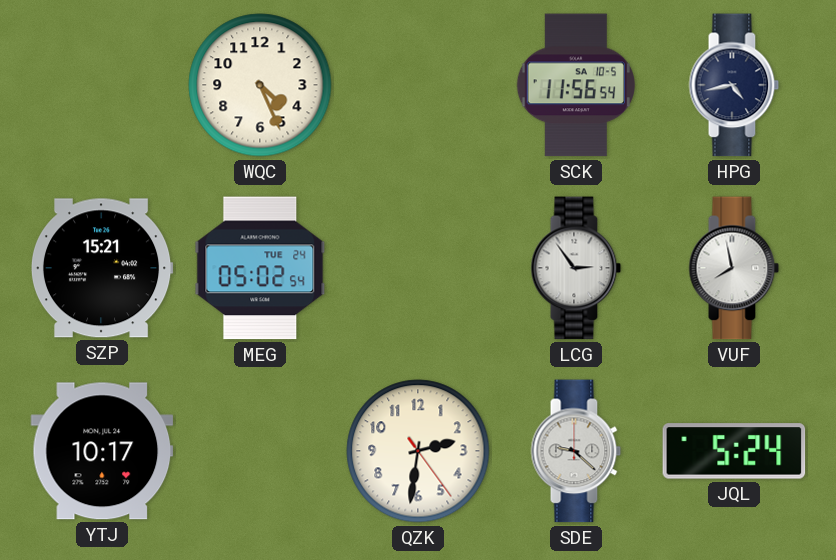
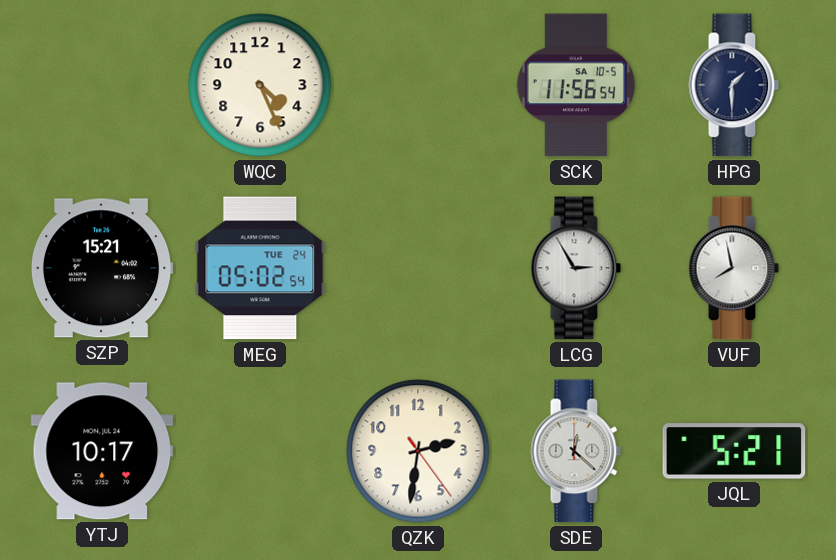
HPG: 4:43 -> 1:30 (734, 85)
LCG: 2:54 -> 2:55 (576, 268)
SDE: 9:22 -> 12:22 (576, 451)
JQL: 5:24 -> 5:21 (734, 451)
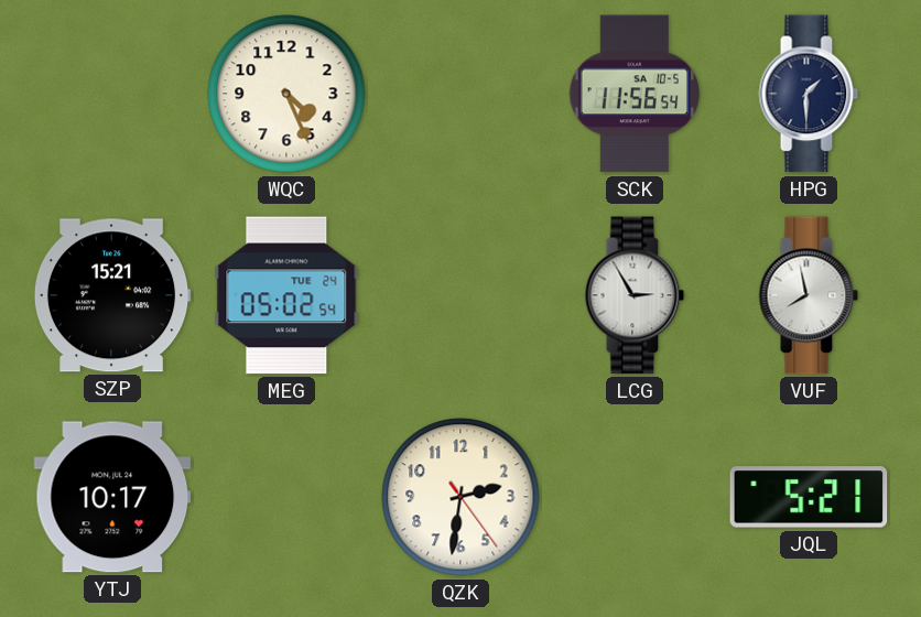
SDE: 12:22 -> none (576, 451)
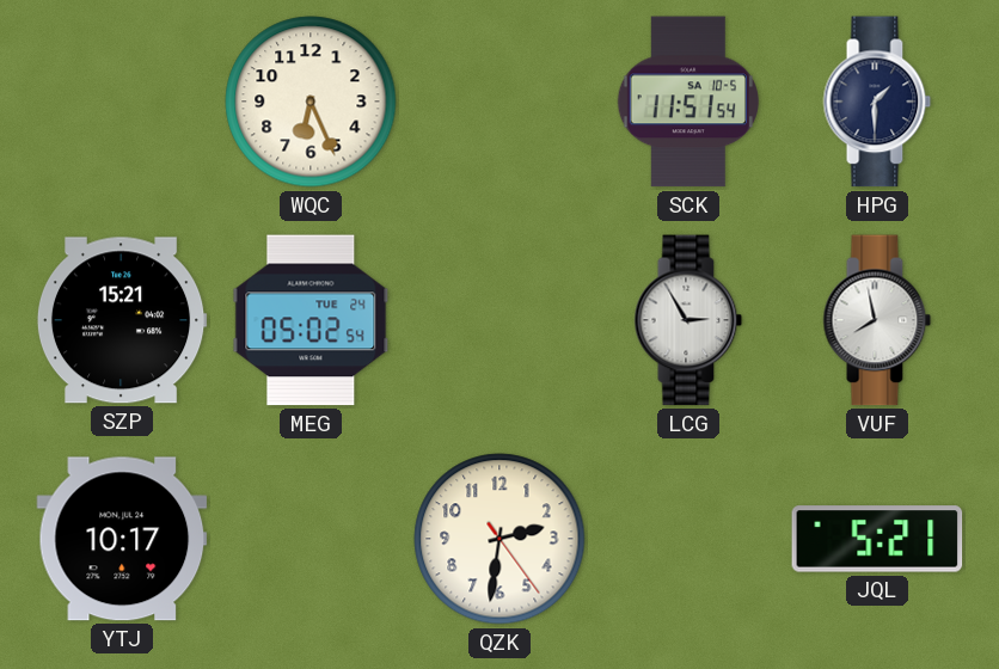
WQC: 4:26 -> 6:26 (311, 102)
SCK: 11:56 -> 11:51 (687, 102)
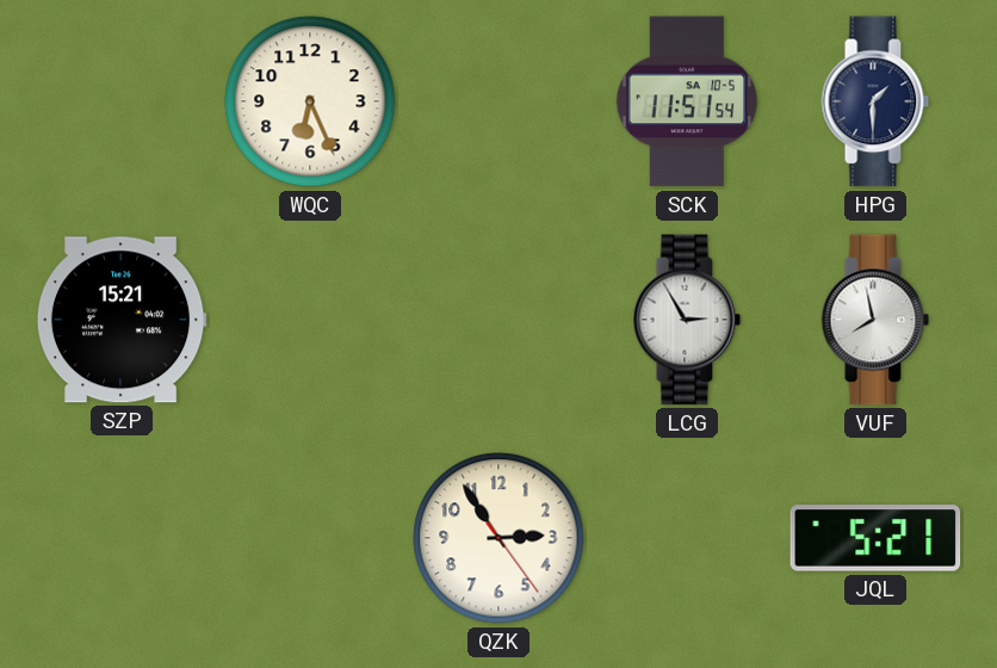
MEG: 05:02 -> none (311, 320)
YTJ: 10:17 -> none (122, 539)
QZK: 2:31 -> 2:54 (498, 538)
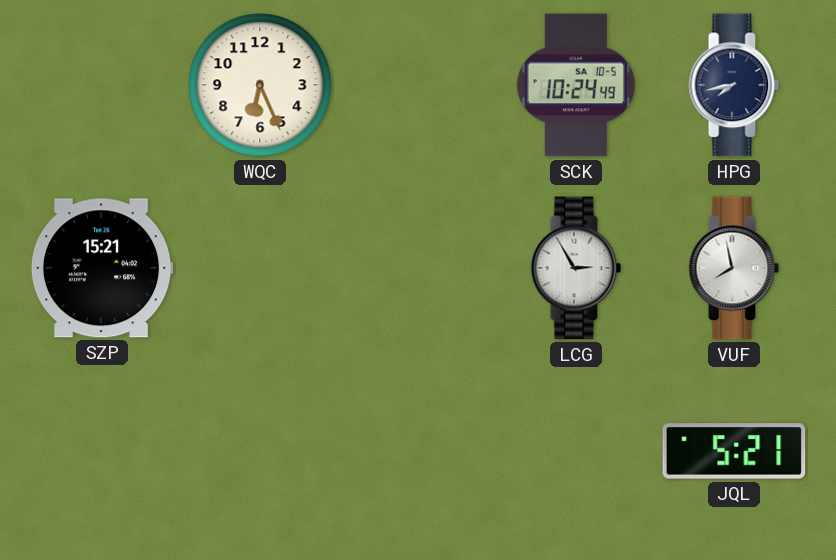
SCK: 11:51 -> 10:24 (575, 85)
HPG: 1:30 -> 7:43 (734, 85)
QZK: 2:54 -> none (498, 538)
